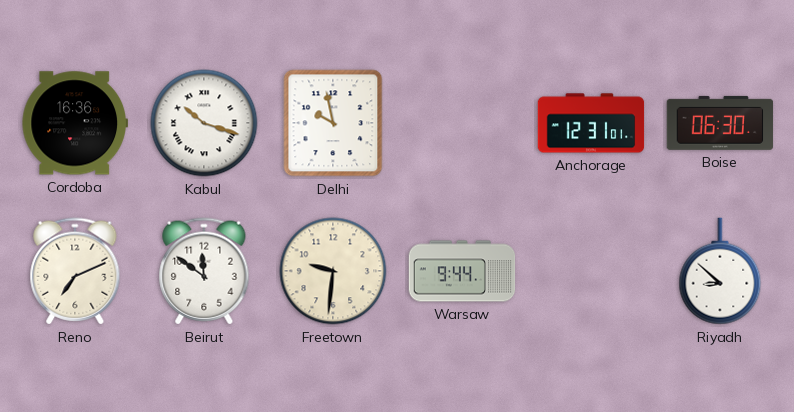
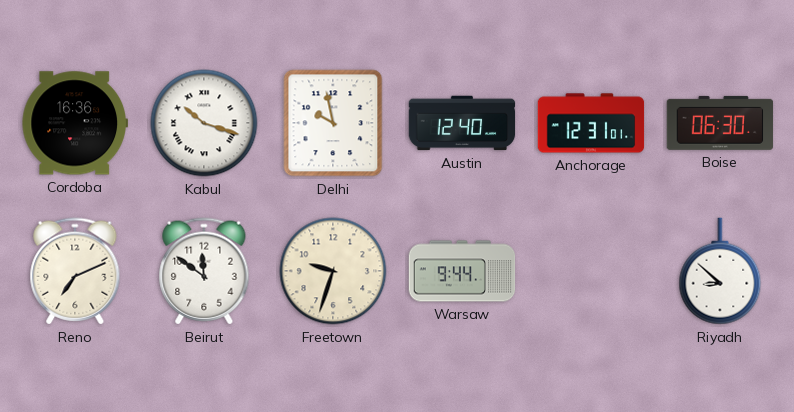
Austin: none -> 12:40 (462, 123)
Freetown: 9:31 -> 9:33 (333, 271)
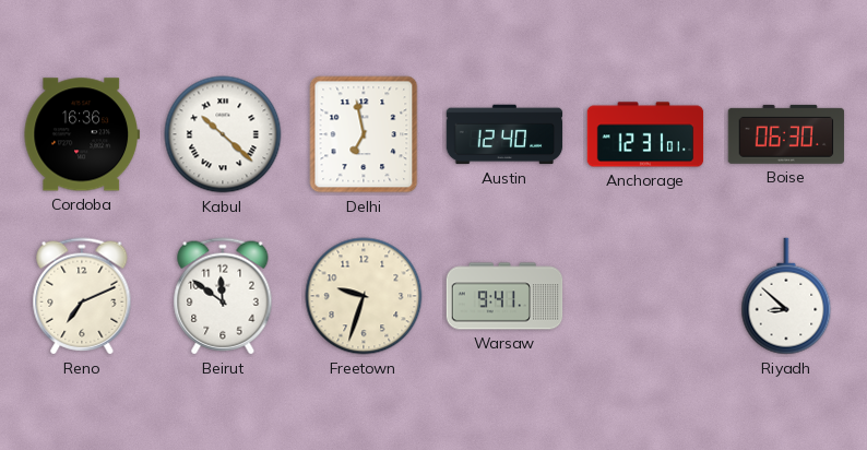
Kabul: 10:18 -> 10:22 (223, 134)
Delhi: 9:58 -> 6:58 (364, 134)
Warsaw: 9:44 -> 9:41 (504, 296)
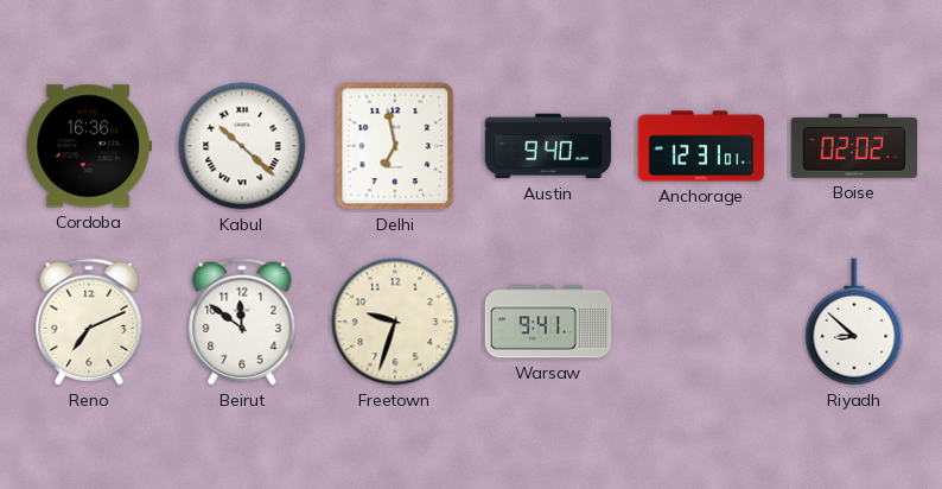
Austin: 12:40 -> 9:40 (548, 146)
Boise: 06:30 -> 02:02 (854, 146)
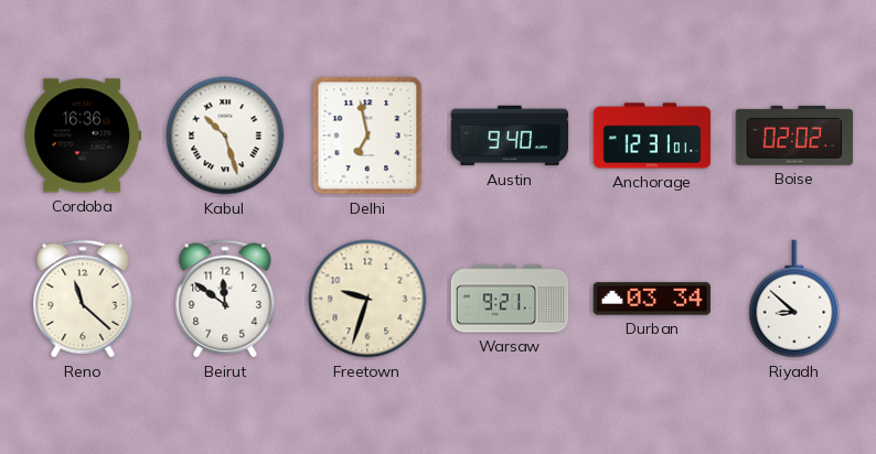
Kabul: 10:22 -> 10:27 (225, 136)
Reno: 7:11 -> 11:22 (83, 299)
Warsaw: 9:41 -> 9:21 (510, 299)
Durban: none -> 03:34 (652, 299)
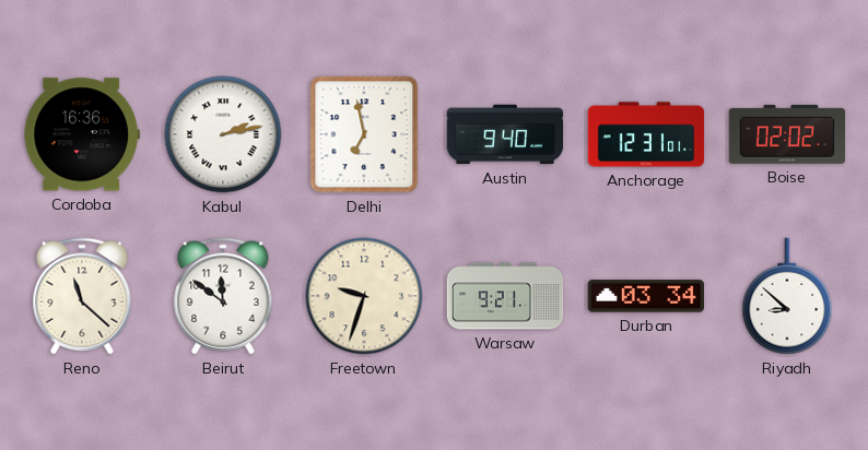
Kabul: 10:27 -> 2:13 (223, 134)
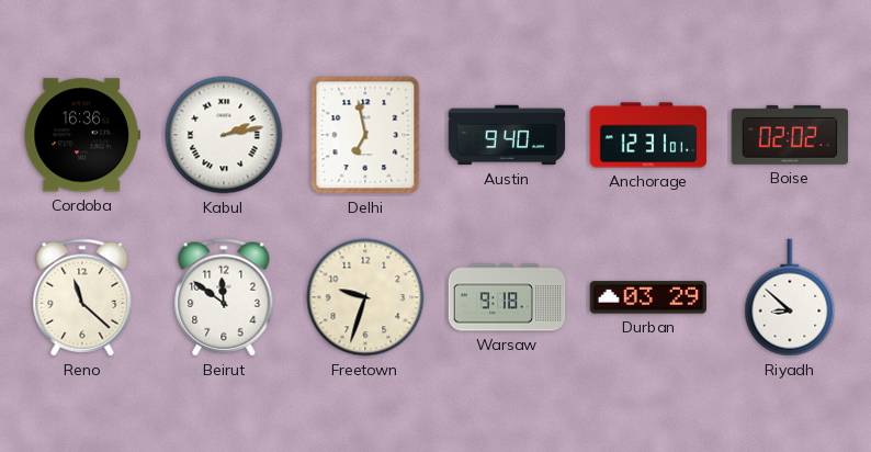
Warsaw: 9:21 -> 9:18 (507, 297)
Durban: 03:34 -> 03:29 (648, 297)
